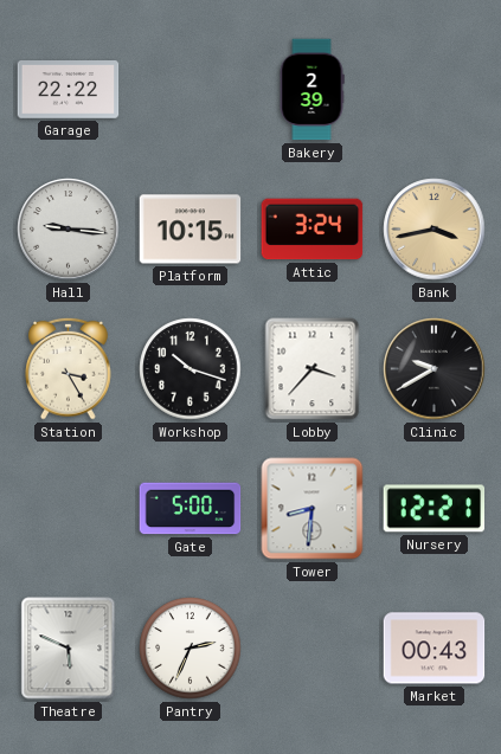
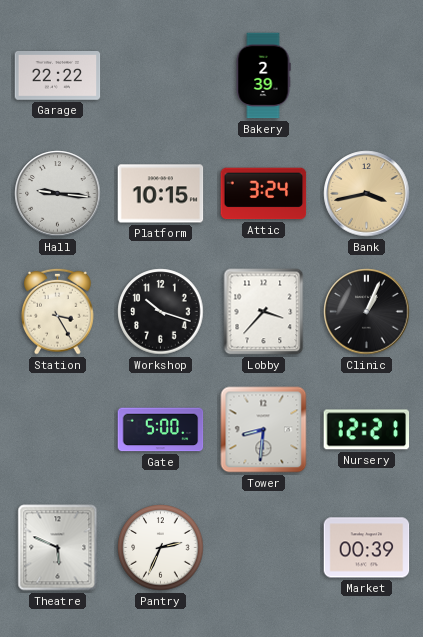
Clinic: 9:40 -> 1:04 (367, 312)
Market: 00:43 -> 00:39 (367, 548)
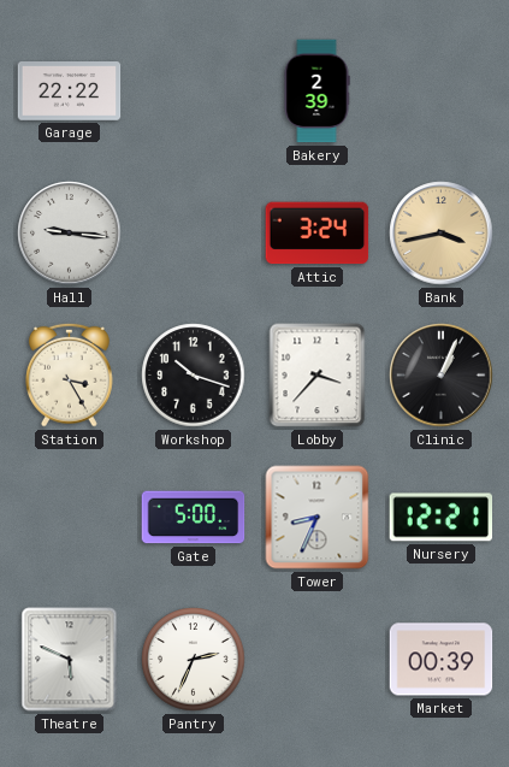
Platform: 10:15 -> none (161, 194)
Tower: 8:31 -> 8:34 (318, 518)
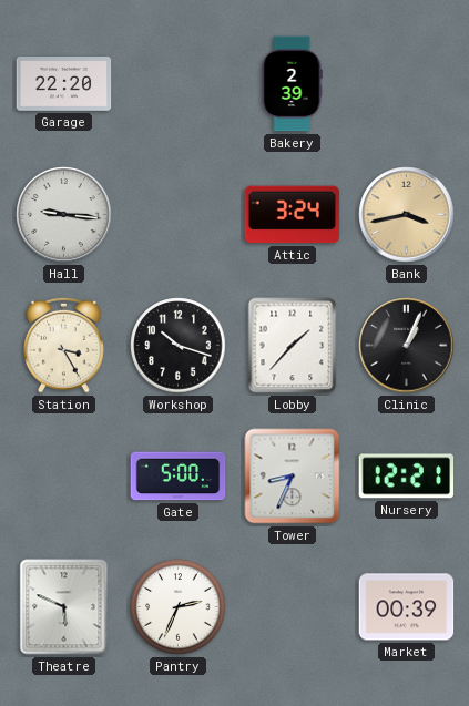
Garage: 22:22 -> 22:20 (64, 84)
Lobby: 3:37 -> 1:37 (293, 346)
